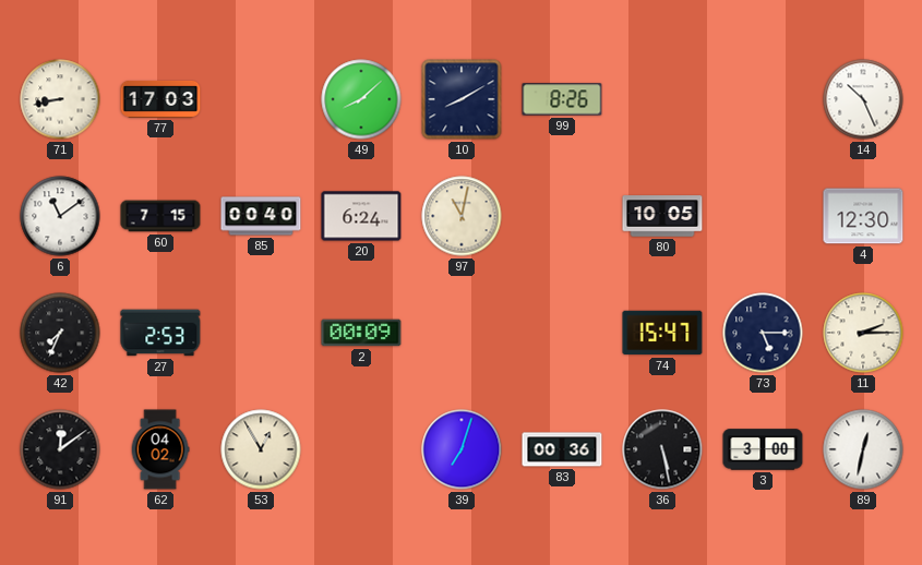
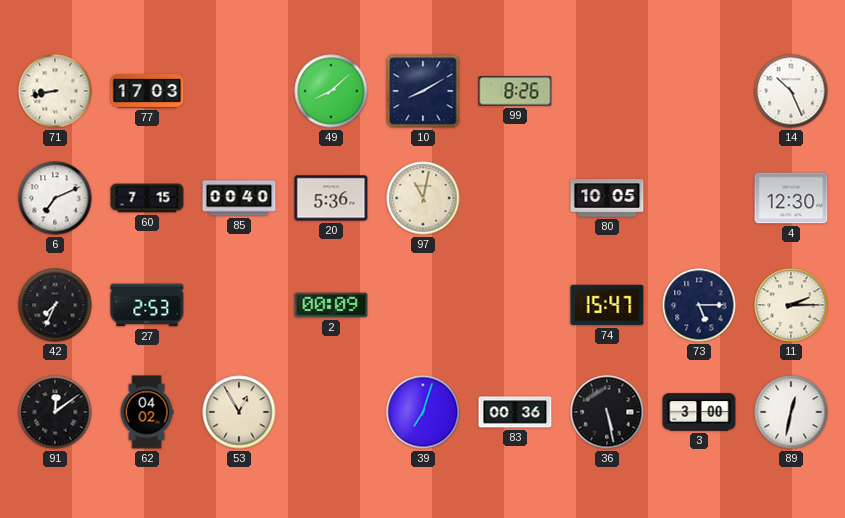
6: 11:09 -> 7:11 (55, 198)
20: 6:24 -> 5:36 (331, 198)
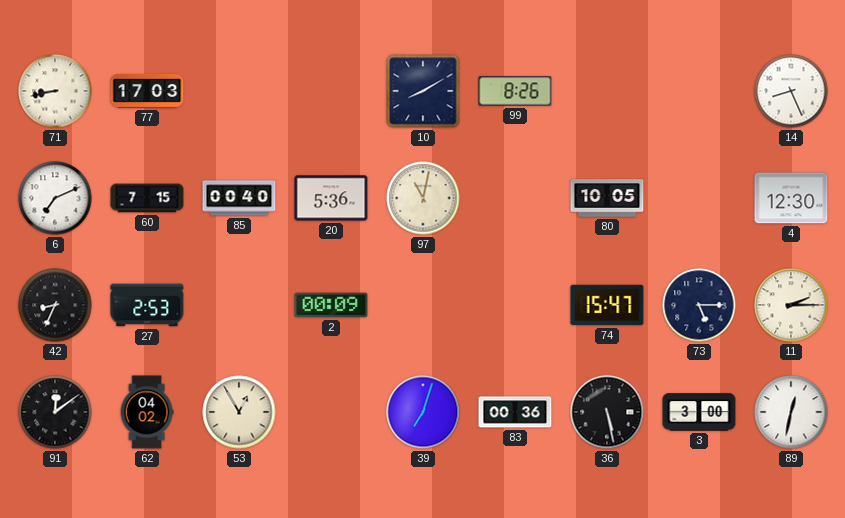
49: 8:08 -> none (331, 91)
14: 10:26 -> 8:26 (791, 91)
42: 7:34 -> 8:34 (55, 305)
